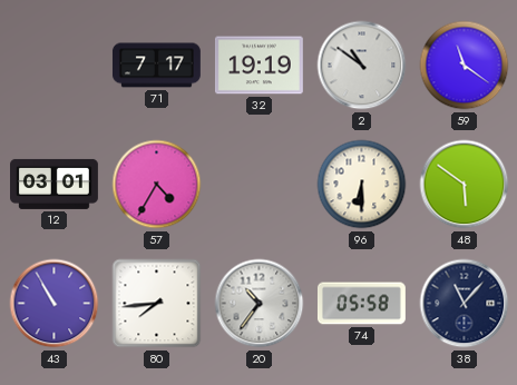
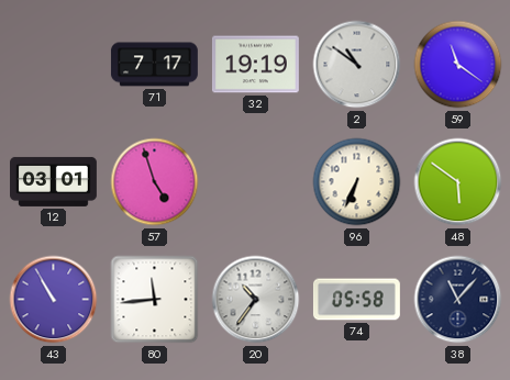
57: 4:35 -> 4:57 (155, 182)
96: 6:30 -> 6:34 (357, 182)
80: 7:44 -> 11:44 (155, 300)
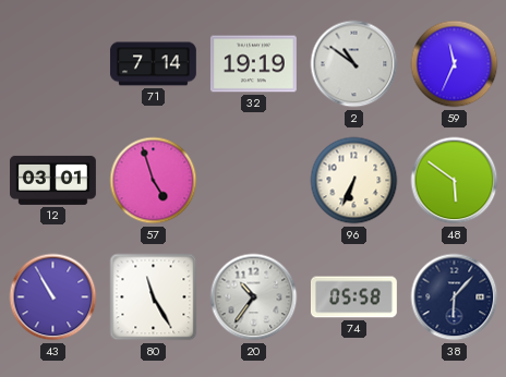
71: 7:17 -> 7:14 (154, 64)
59: 11:21 -> 11:34 (455, 64)
80: 11:44 -> 11:25 (154, 297)
38: 11:07 -> 6:07 (455, 297)
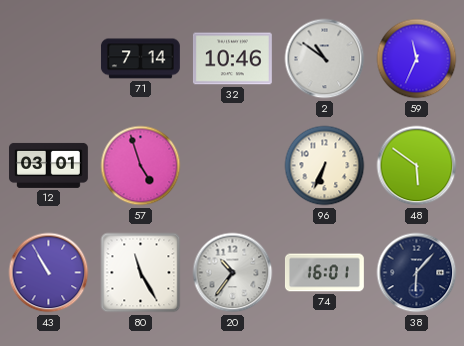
32: 19:19 -> 10:46 (232, 59)
74: 05:58 -> 16:01 (324, 273)
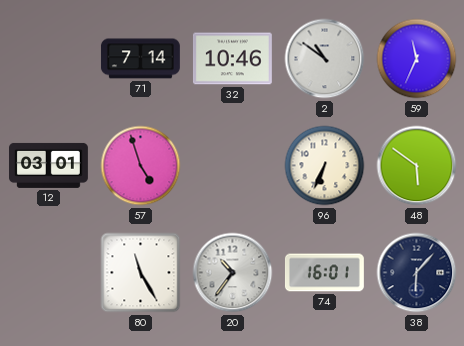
43: 10:55 -> none (49, 273)
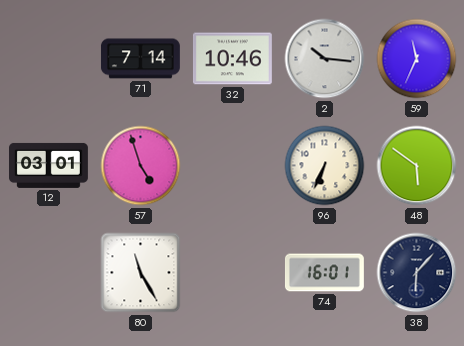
2: 10:51 -> 10:16 (325, 59)
20: 10:36 -> none (233, 273)
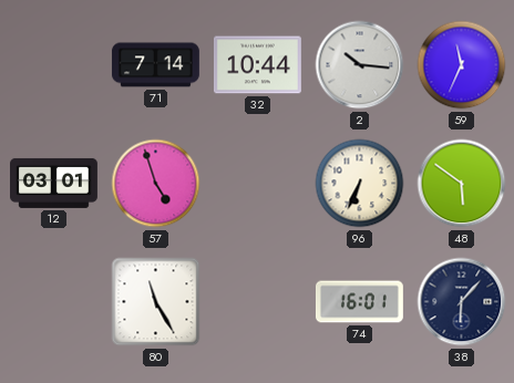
32: 10:46 -> 10:44 (257, 65)
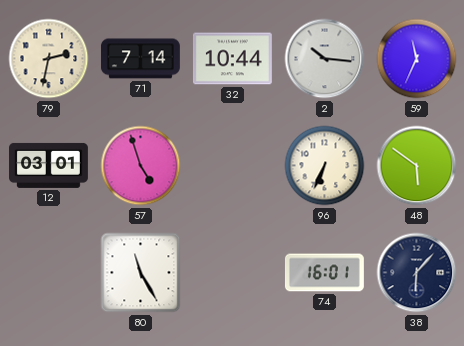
79: none -> 2:32 (49, 59)
